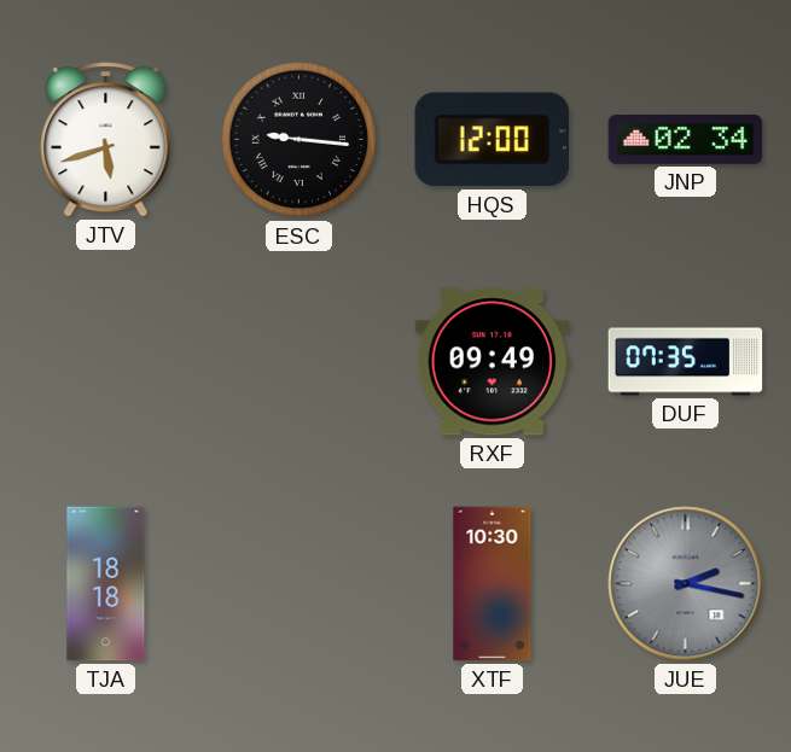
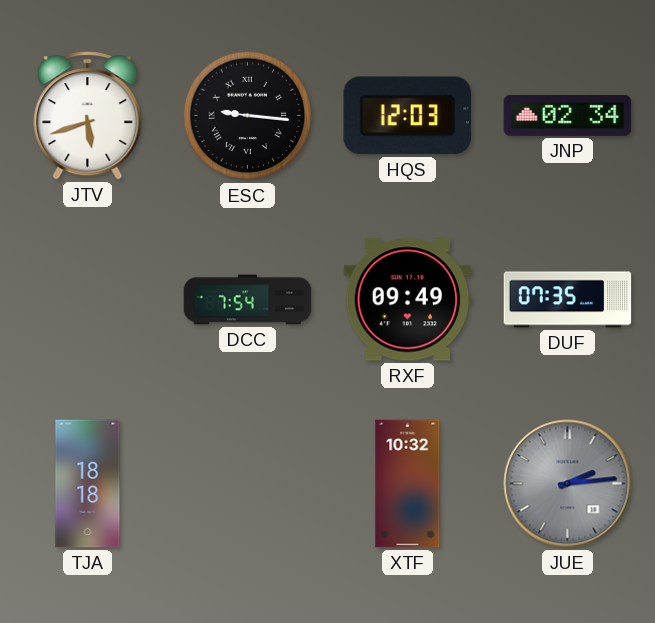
HQS: 12:00 -> 12:03 (407, 116)
DCC: none -> 7:54 (248, 300)
XTF: 10:30 -> 10:32 (408, 484)
JUE: 2:17 -> 2:14 (568, 484)
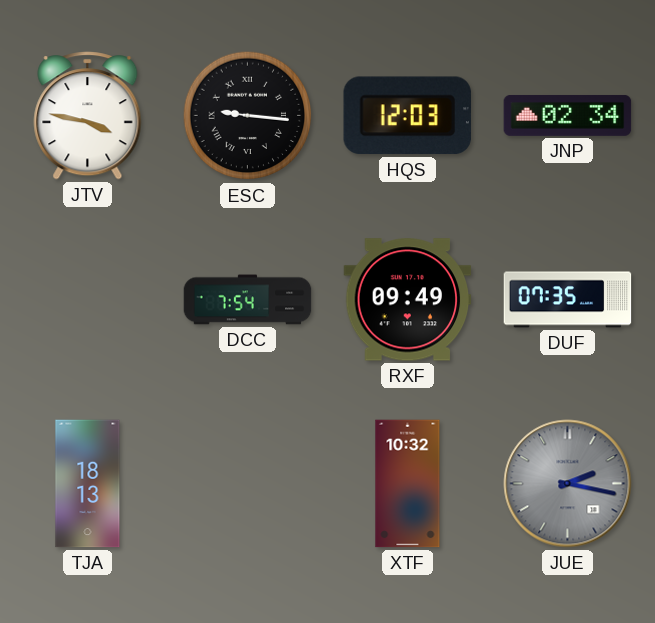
JTV: 5:42 -> 3:47 (88, 116)
TJA: 18:18 -> 18:13 (88, 484)
JUE: 2:14 -> 2:17 (568, 484)
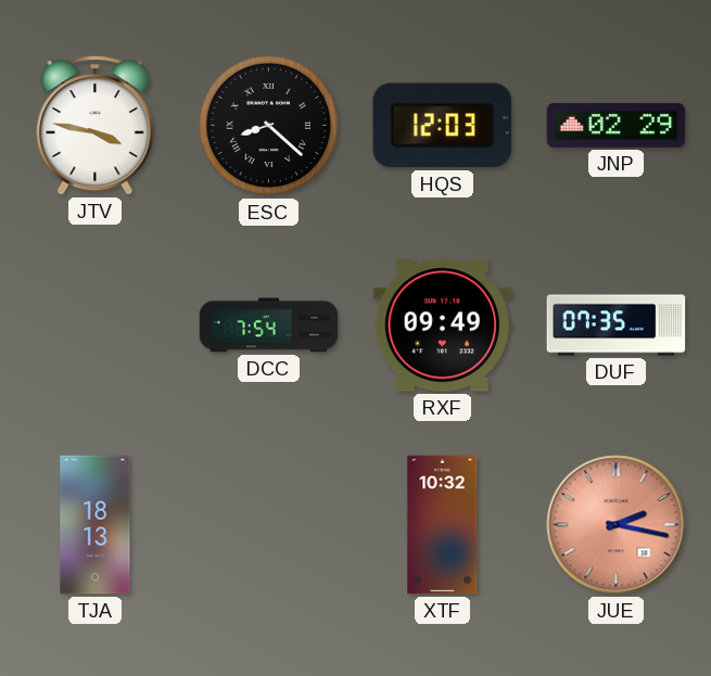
ESC: 9:16 -> 8:22 (269, 126)
JNP: 02:34 -> 02:29 (617, 125)
JUE dial: grey -> salmon (617, 525)
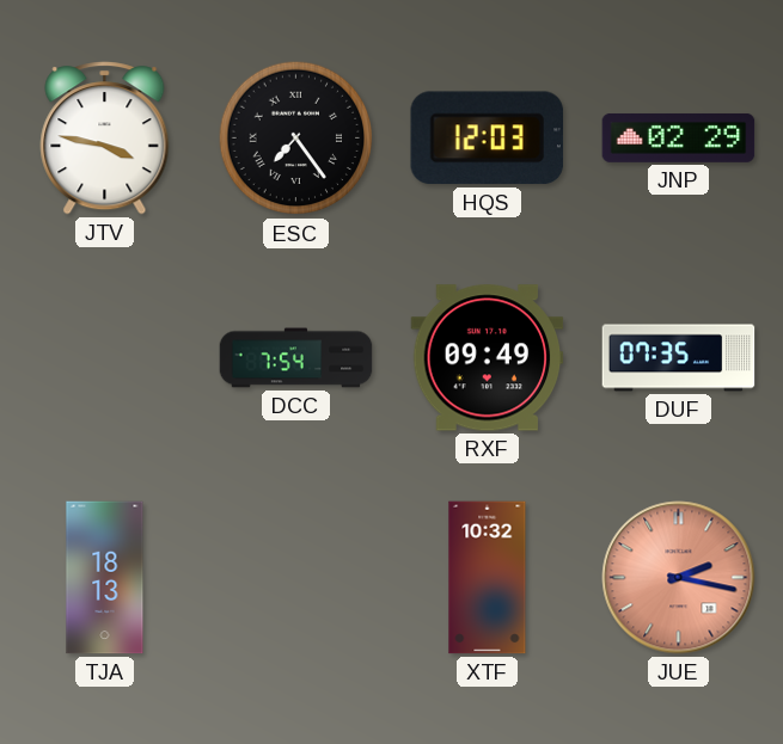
ESC: 8:22 -> 7:24 (296, 139)
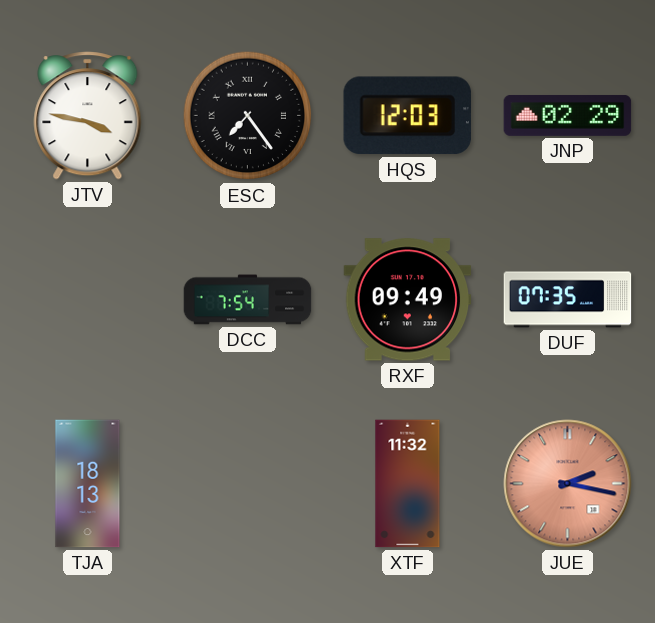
XTF: 10:32 -> 11:32 (408, 484)
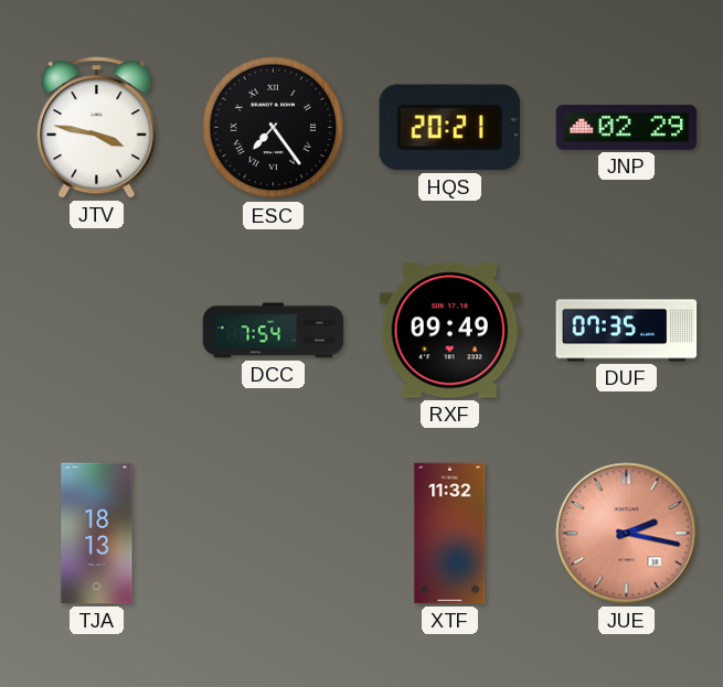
HQS: 12:03 -> 20:21 (449, 128)
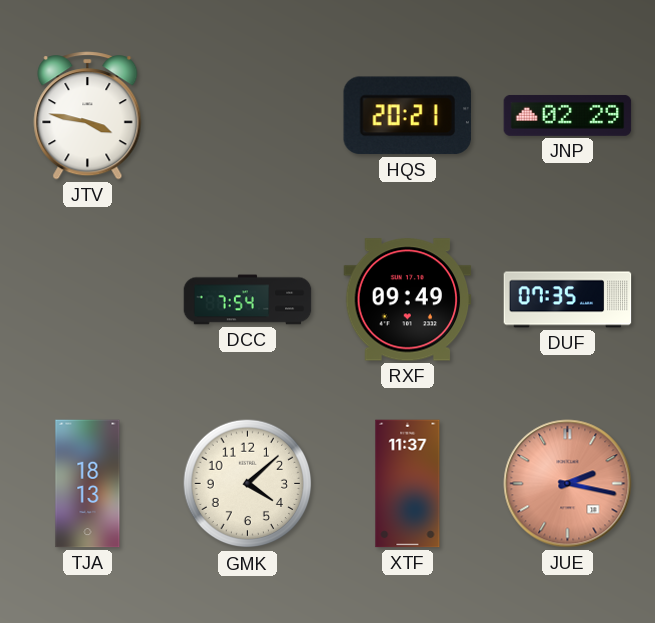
ESC: 7:24 -> none (274, 128)
GMK: none -> 4:08 (248, 484)
XTF: 11:32 -> 11:37 (408, 484)
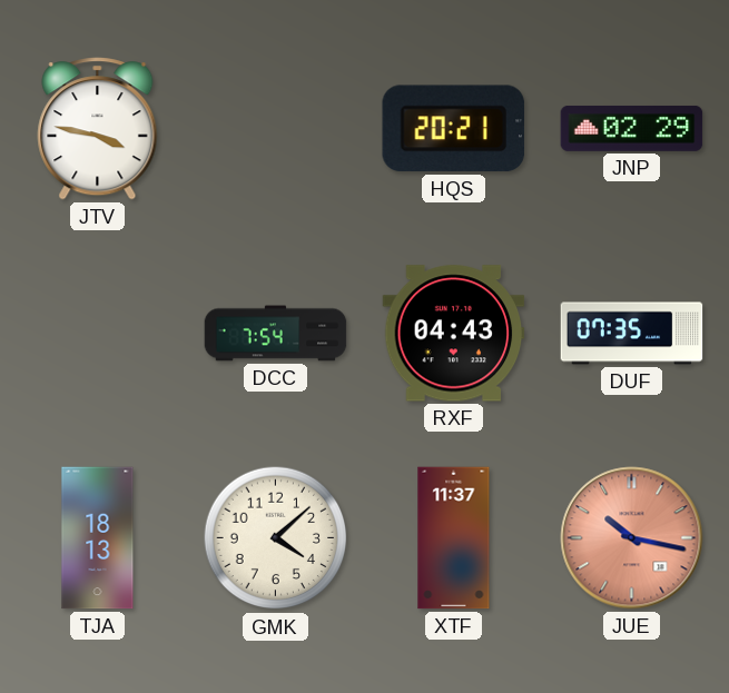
RXF: 09:49 -> 04:43 (454, 334)
JUE: 2:17 -> 10:17 (632, 538)
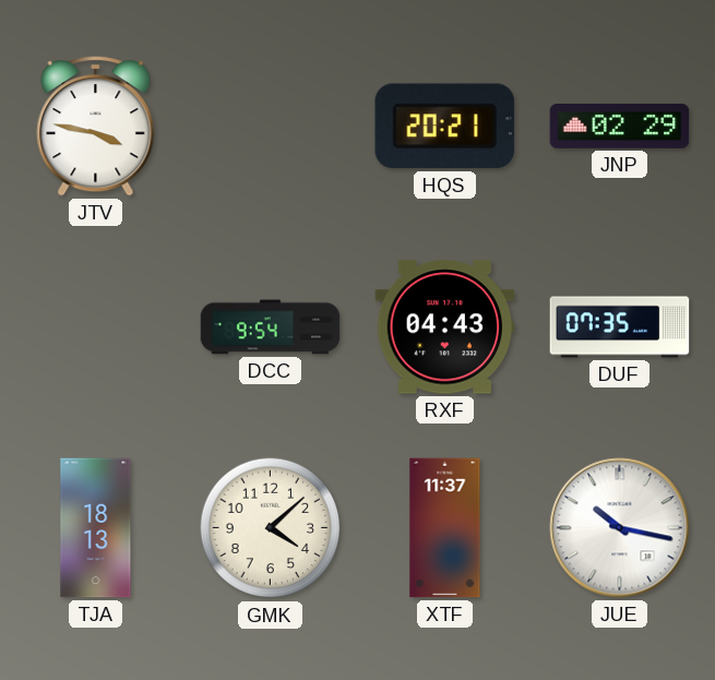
DCC: 7:54 -> 9:54 (271, 327)
JUE dial: salmon -> white (620, 528)
